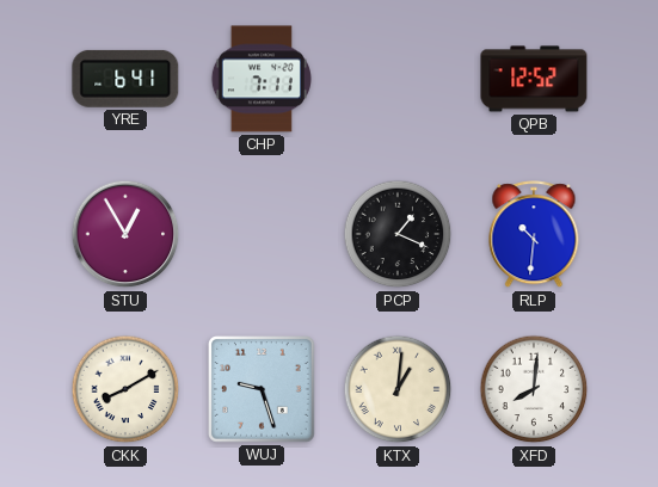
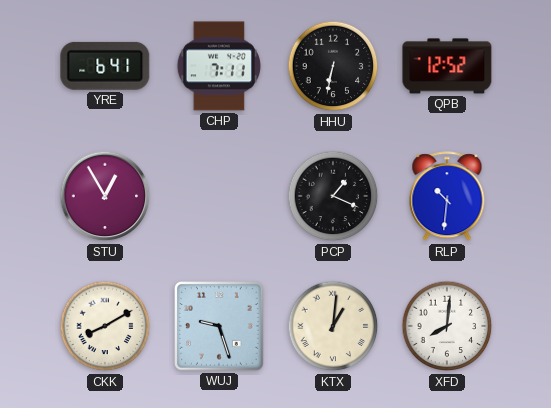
HHU: none -> 6:32 (333, 66)
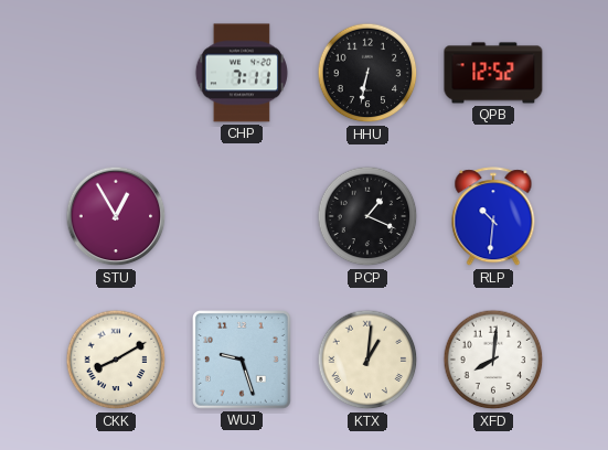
YRE: 6:41 -> none (105, 66)
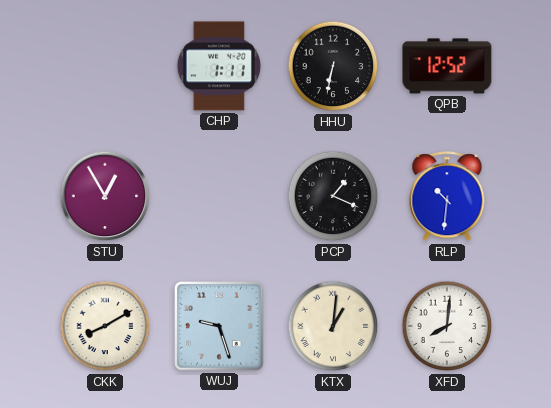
CHP: 7:11 -> 1:11 (218, 66)
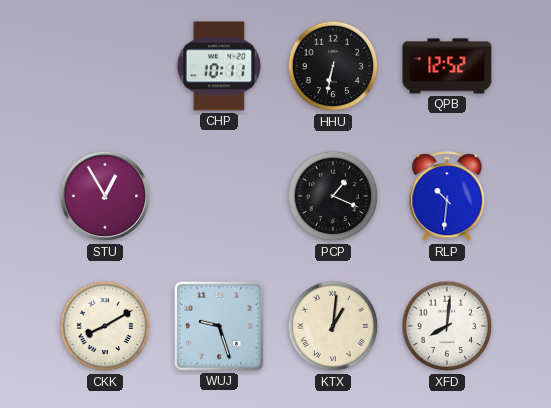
CHP: 1:11 -> 10:11 (218, 66)
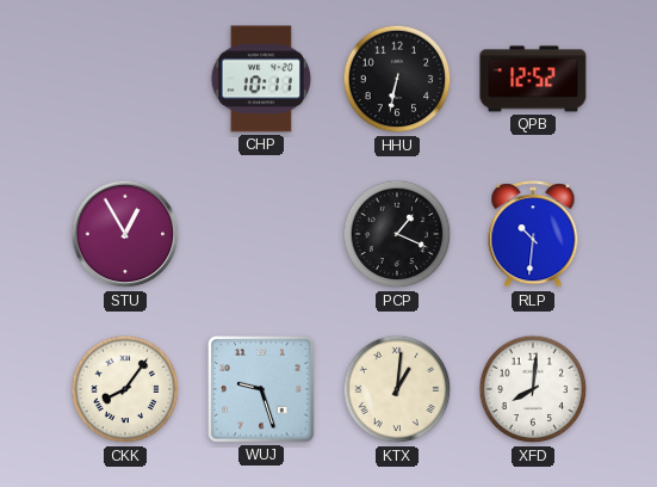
CKK: 8:10 -> 8:06 (125, 389)
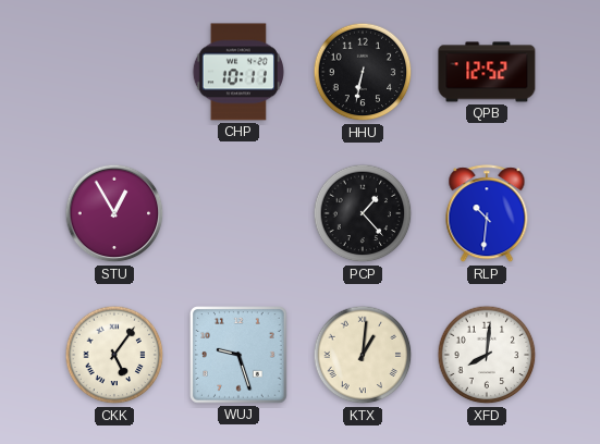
PCP: 1:19 -> 1:23 (363, 213)
CKK: 8:06 -> 5:06 (114, 355)
